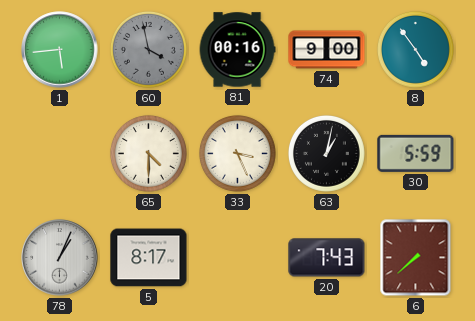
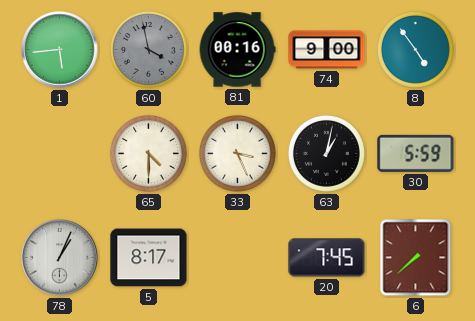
20: 7:43 -> 7:45 (327, 258)
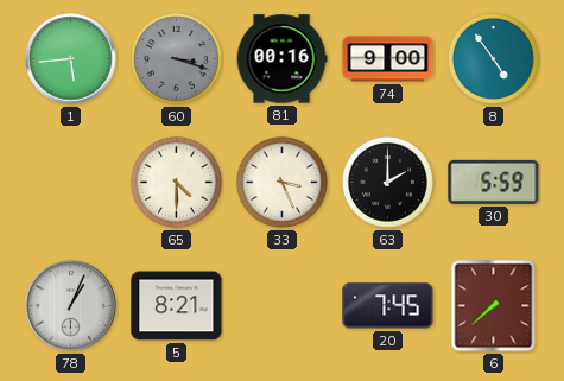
60: 3:58 -> 3:18 (176, 58)
63: 1:02 -> 2:00 (387, 182)
5: 8:17 -> 8:21 (177, 306)
